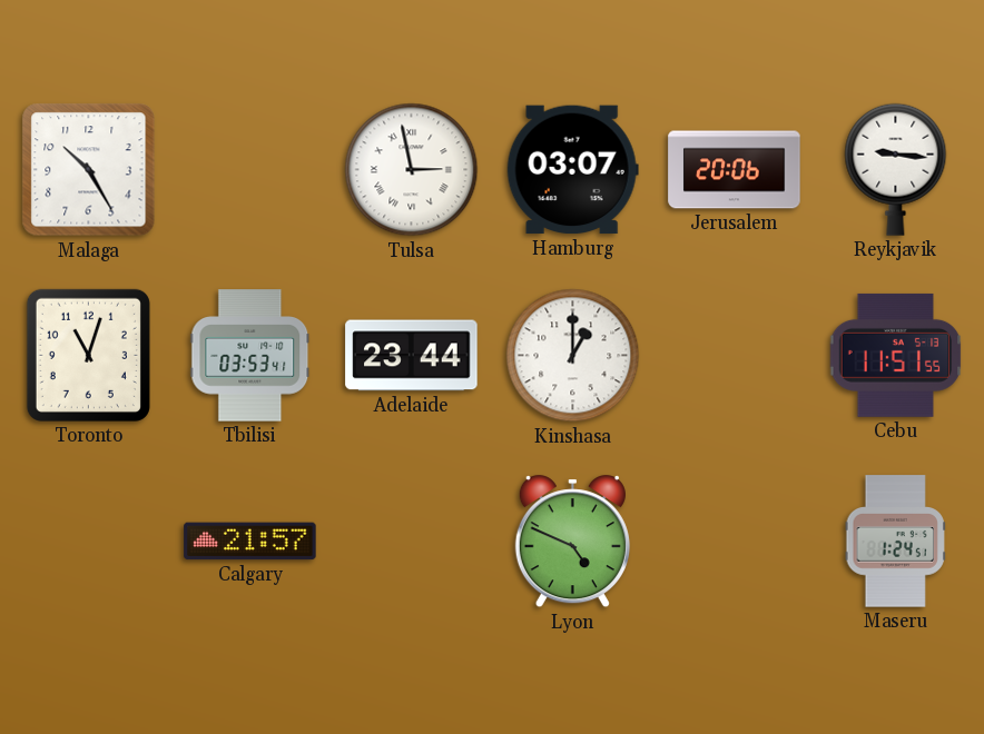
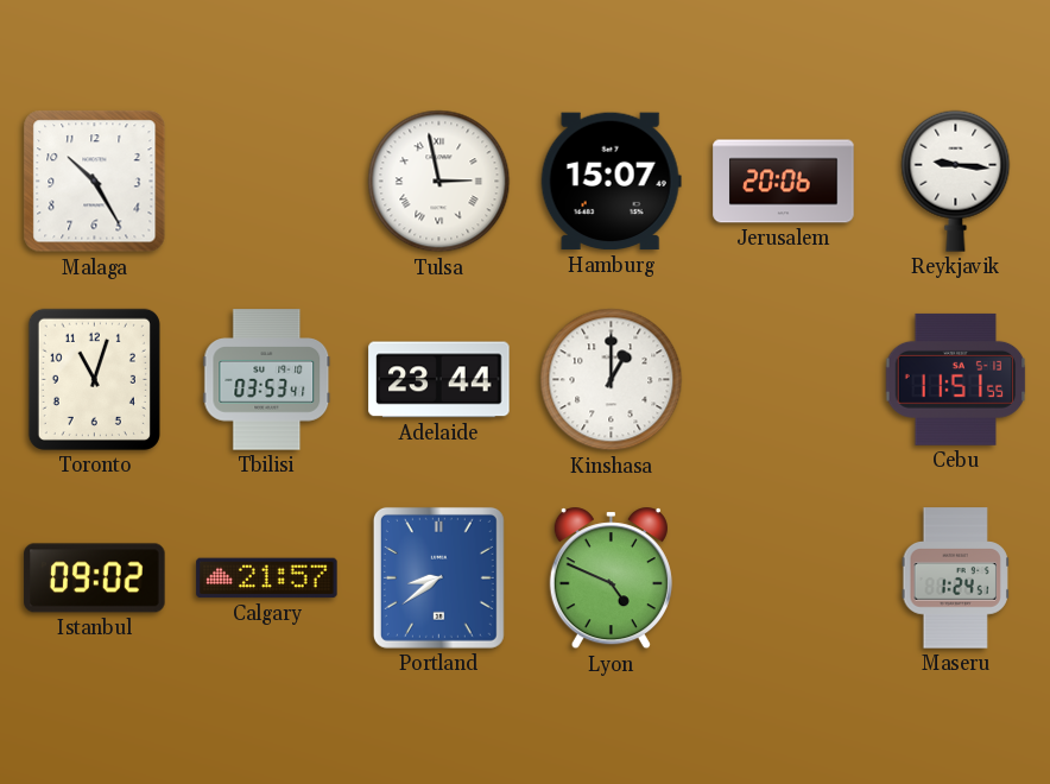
Hamburg: 03:07 -> 15:07 (611, 182)
Istanbul: none -> 09:02 (95, 578)
Portland: none -> 8:39 (438, 577)
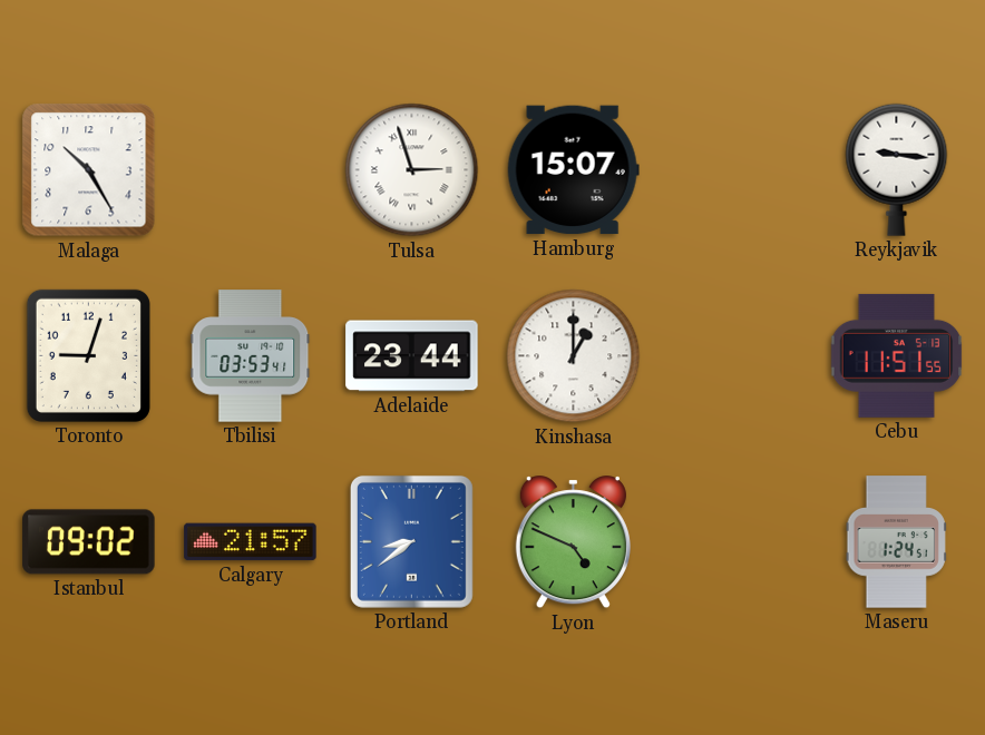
Tulsa: 2:58 -> 2:57 (412, 170)
Jerusalem: 20:06 -> none (784, 182)
Toronto: 11:03 -> 9:03 (88, 355)
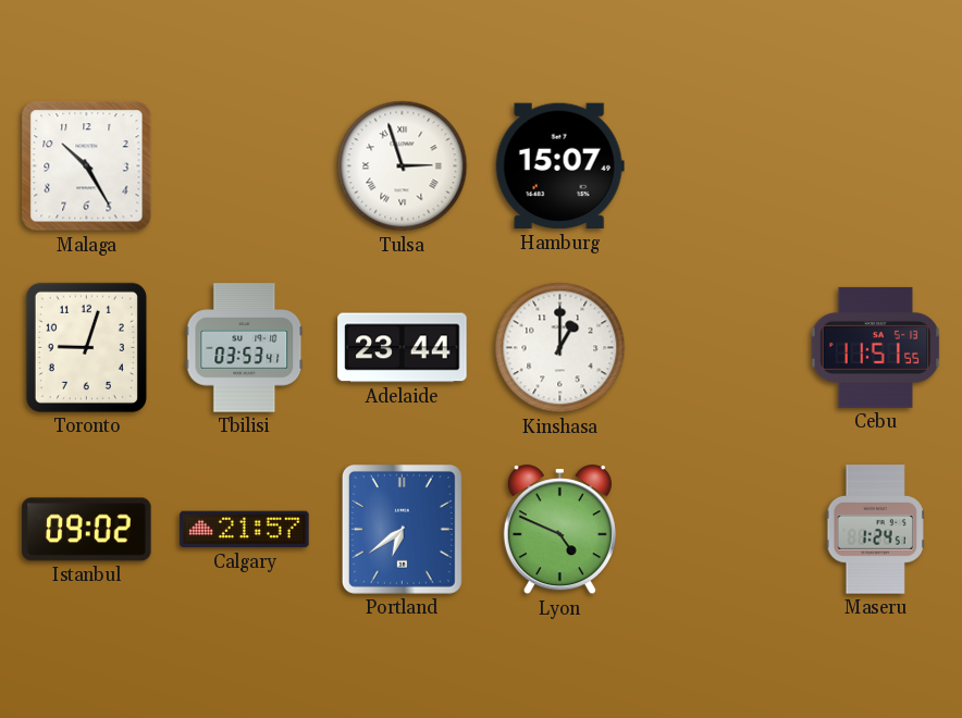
Reykjavik: 9:16 -> none (897, 169)
Portland: 8:39 -> 6:39 (402, 529)
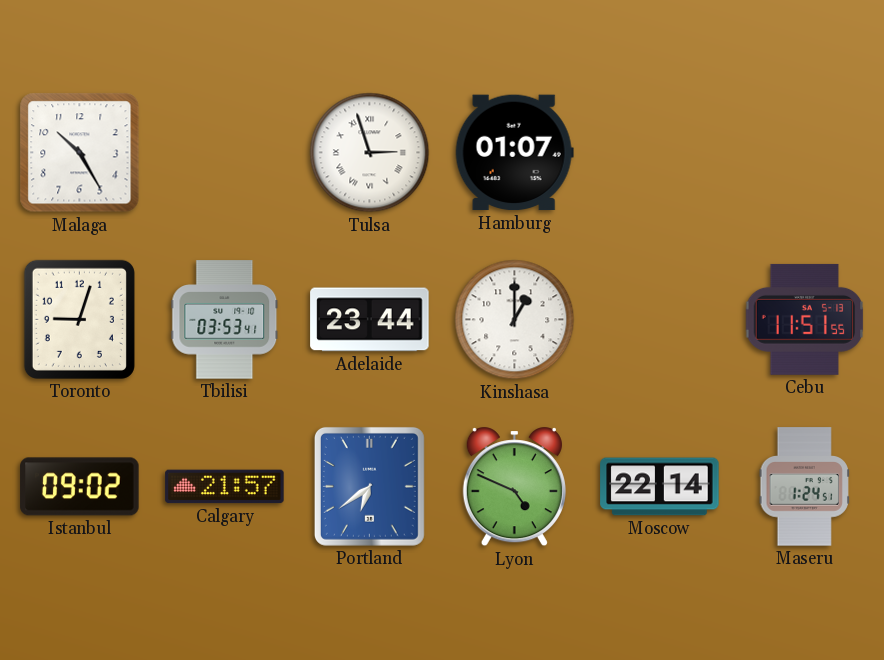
Hamburg: 15:07 -> 01:07 (514, 153)
Moscow: none -> 22:14 (660, 487)
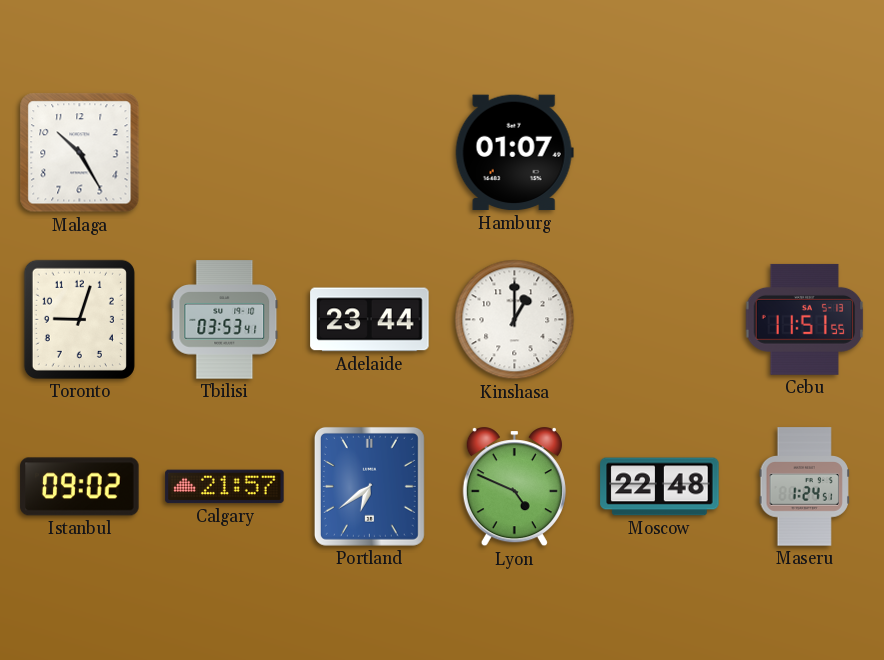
Tulsa: 2:57 -> none (370, 153)
Moscow: 22:14 -> 22:48 (660, 487)
